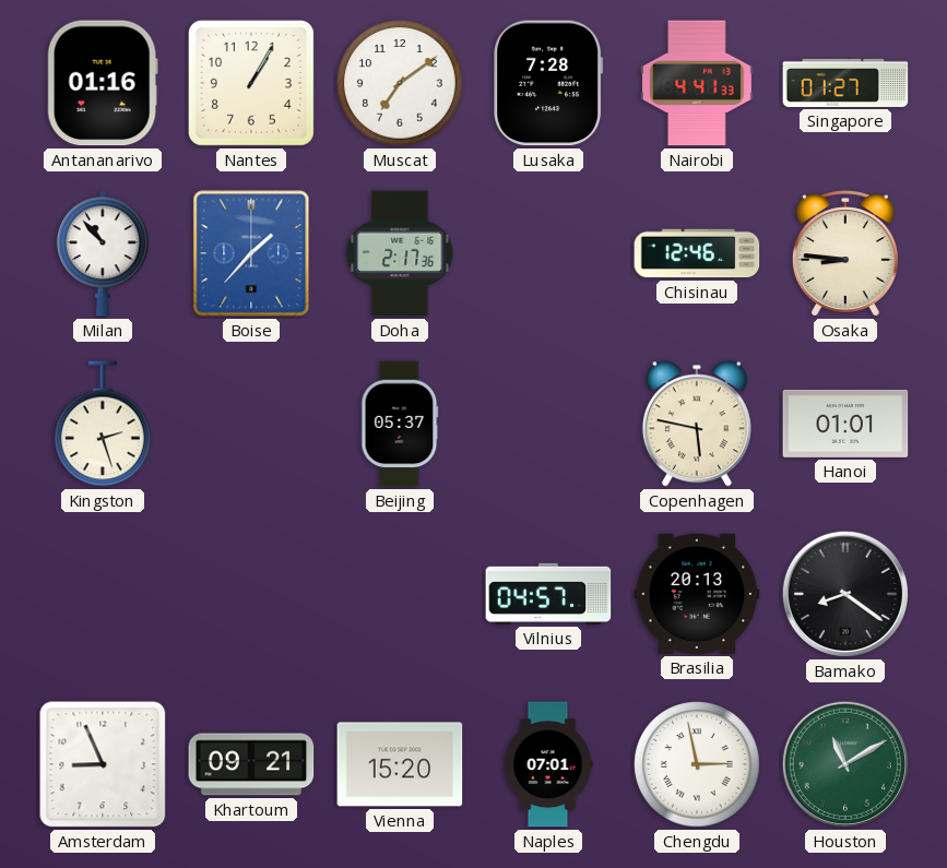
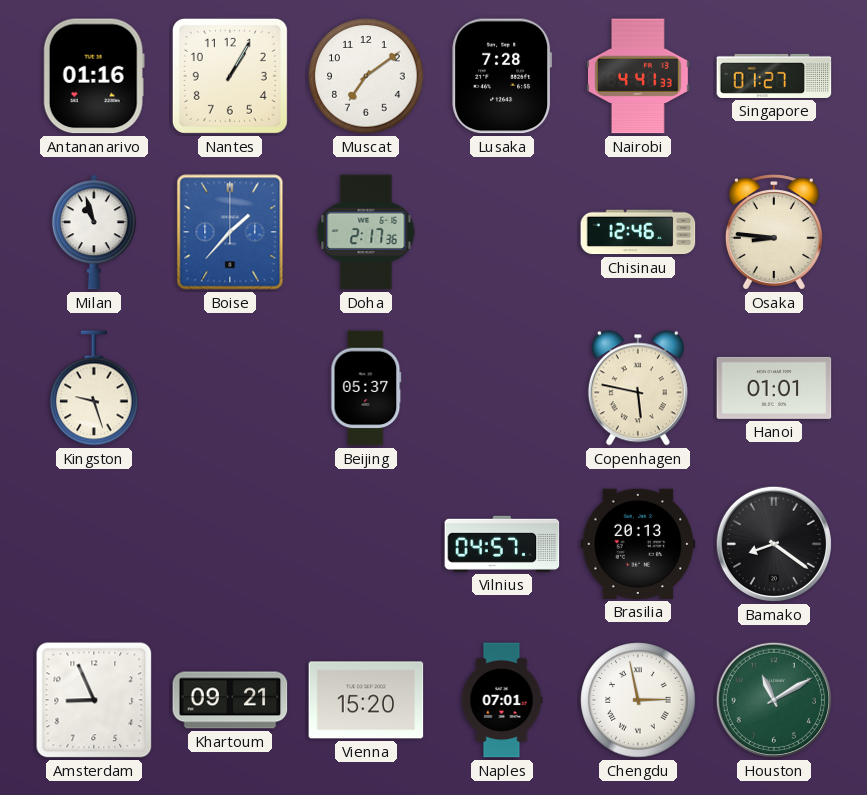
Milan: 10:53 -> 10:57 (94, 232)
Kingston: 2:27 -> 9:27 (94, 388)
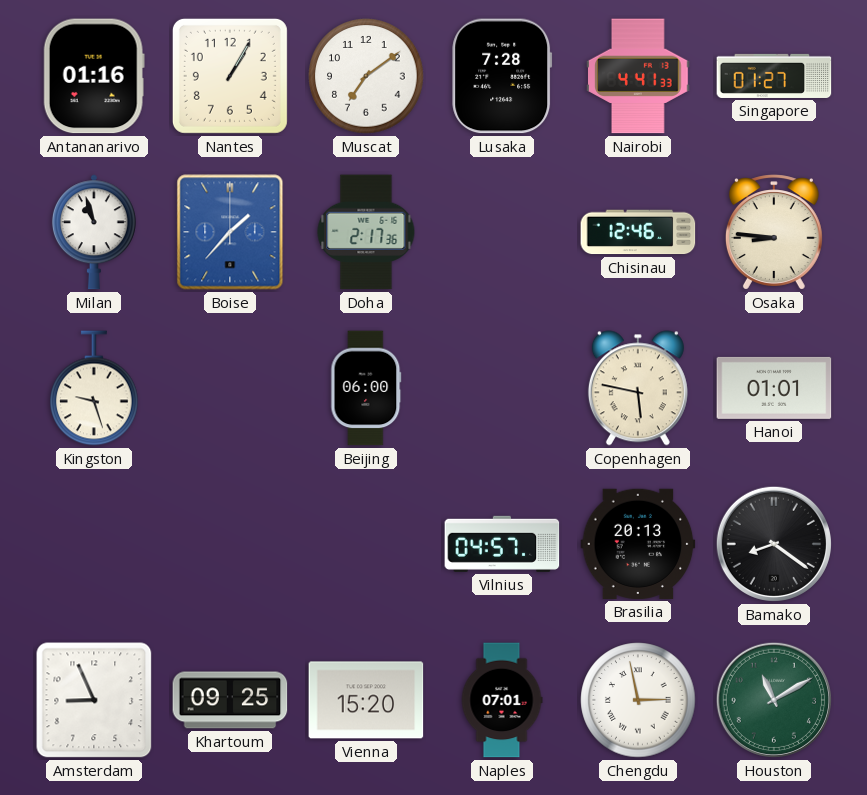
Beijing: 05:37 -> 06:00 (366, 388)
Khartoum: 09:21 -> 09:25 (230, 700)
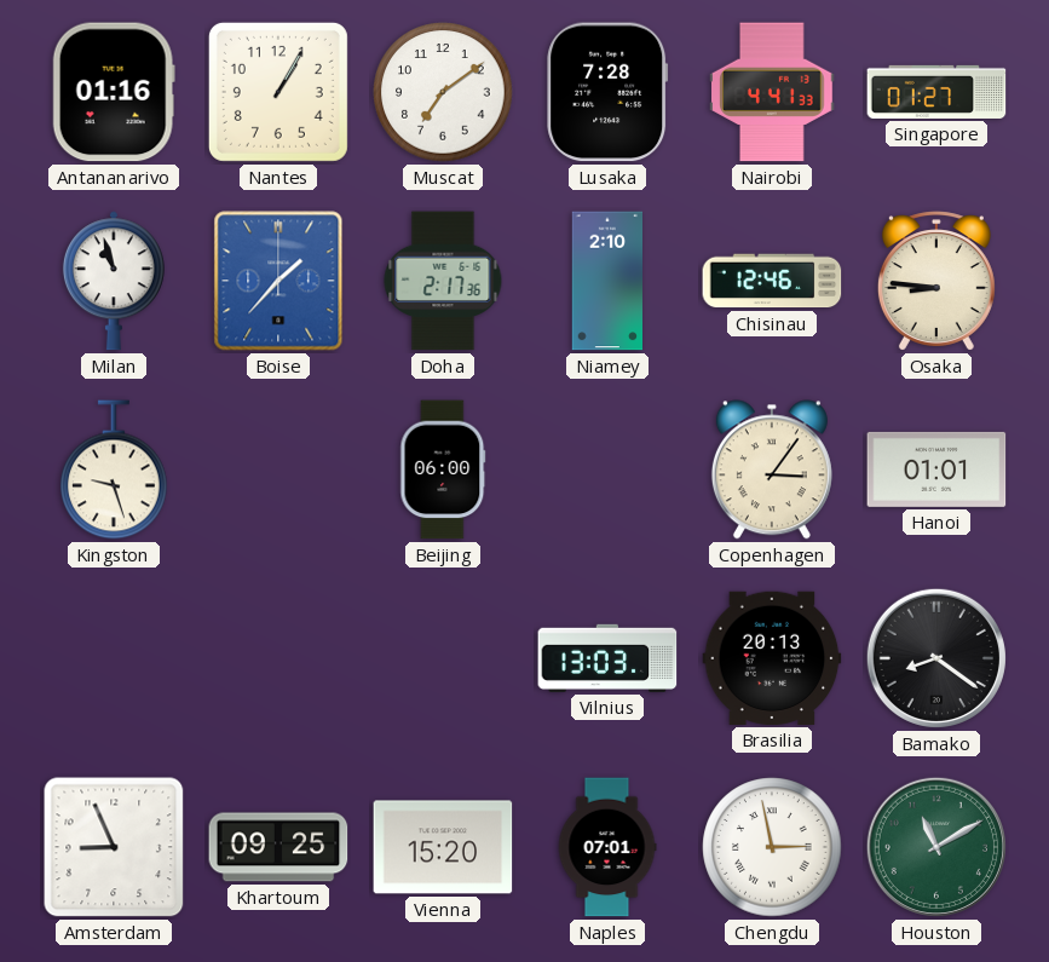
Niamey: none -> 2:10 (607, 281)
Copenhagen: 5:47 -> 3:06 (772, 470)
Vilnius: 04:57 -> 13:03 (607, 658)
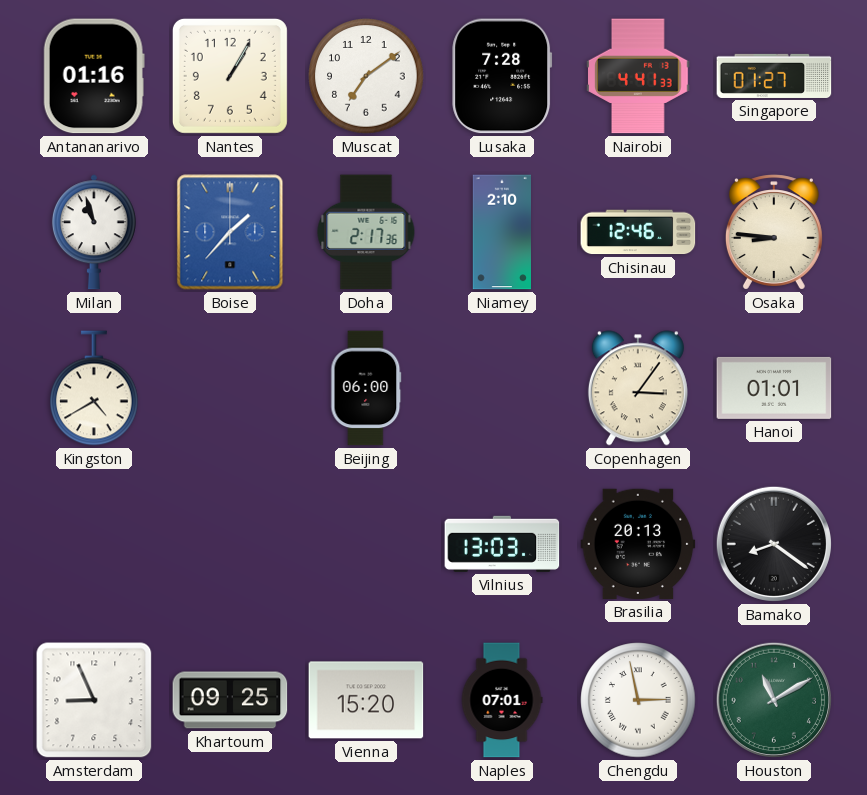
Kingston: 9:27 -> 4:40 (94, 388)
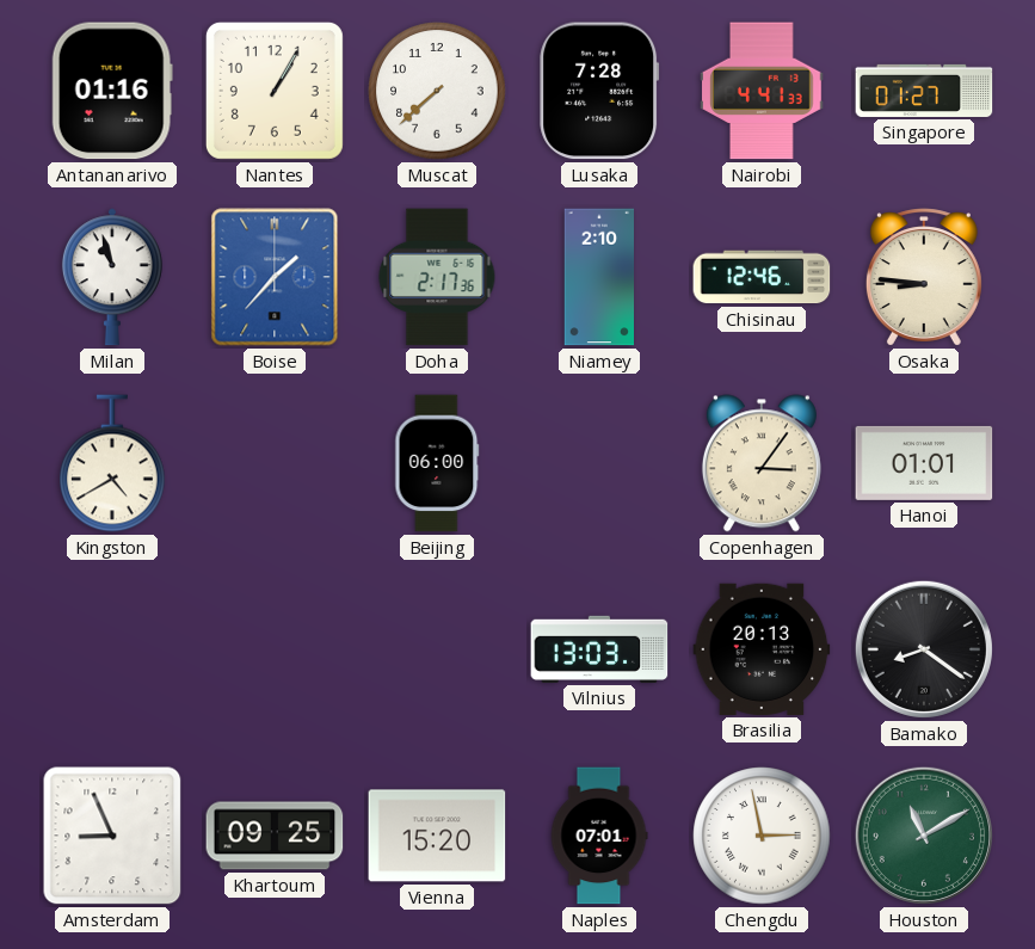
Muscat: 7:09 -> 7:38 (437, 91)
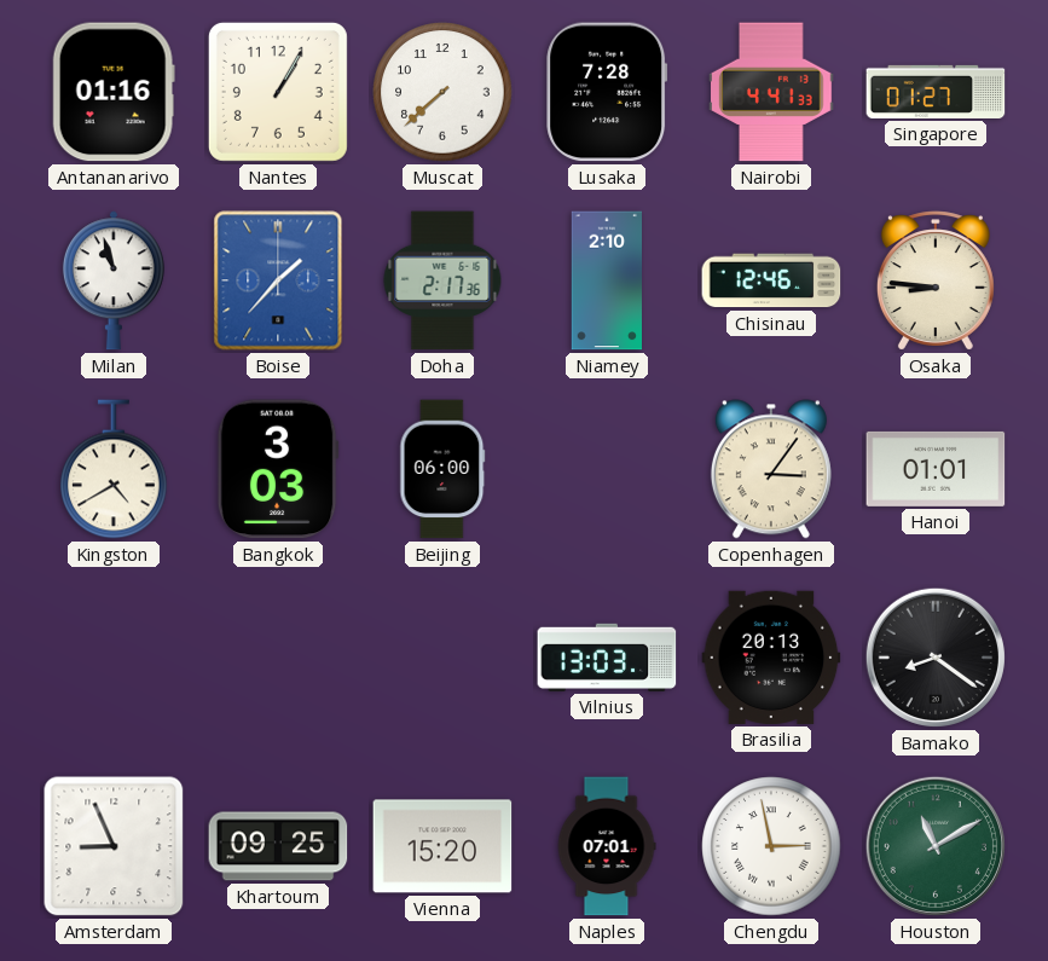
Bangkok: none -> 3:03 (278, 469)
